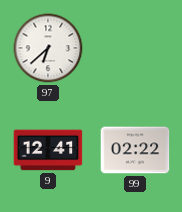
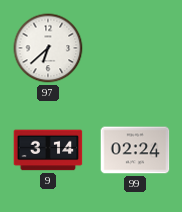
9: 12:41 -> 3:14 (48, 150)
99: 02:22 -> 02:24 (135, 150)
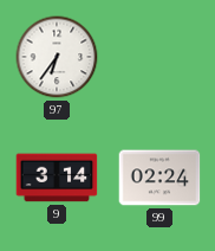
97: 6:38 -> 6:36 (57, 57)
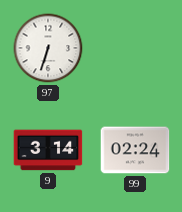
97: 6:36 -> 6:33 (48, 48)
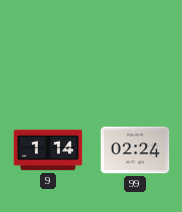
97: 6:33 -> none (48, 48)
9: 3:14 -> 1:14 (48, 150)
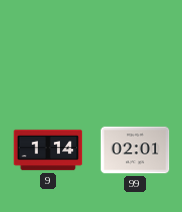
99: 02:24 -> 02:01 (135, 150)
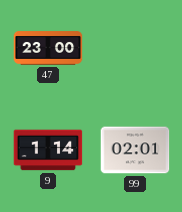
47: none -> 23:00 (48, 48)
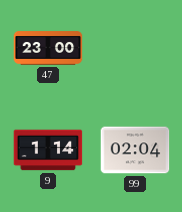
99: 02:01 -> 02:04 (135, 150)
